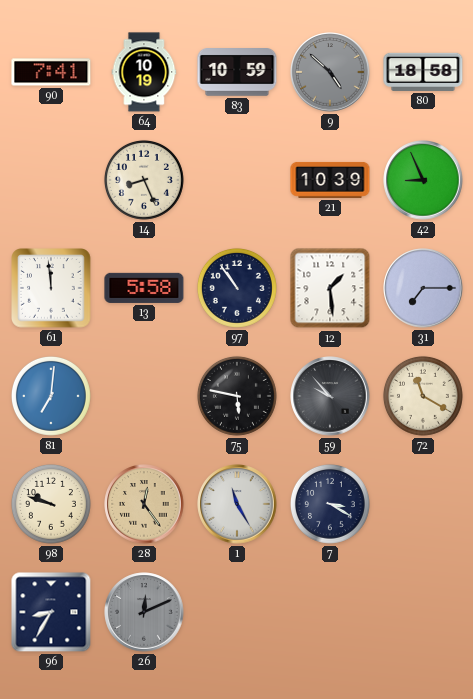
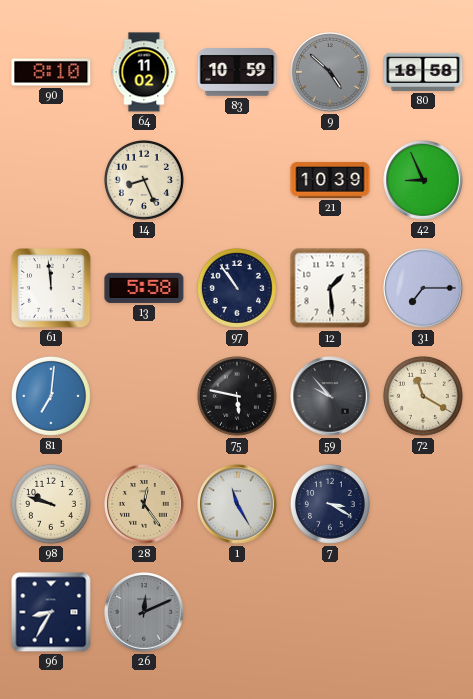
90: 7:41 -> 8:10 (51, 72)
64: 10:19 -> 11:02 (144, 72)
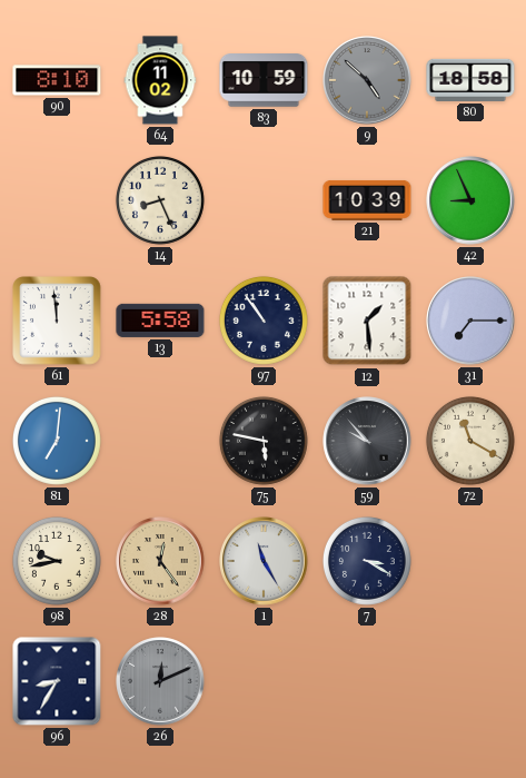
98: 9:48 -> 9:43 (57, 561)
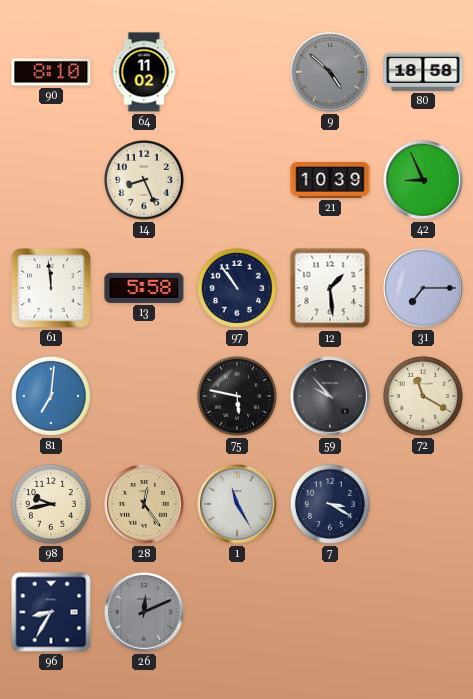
83: 10:59 -> none (264, 80)
